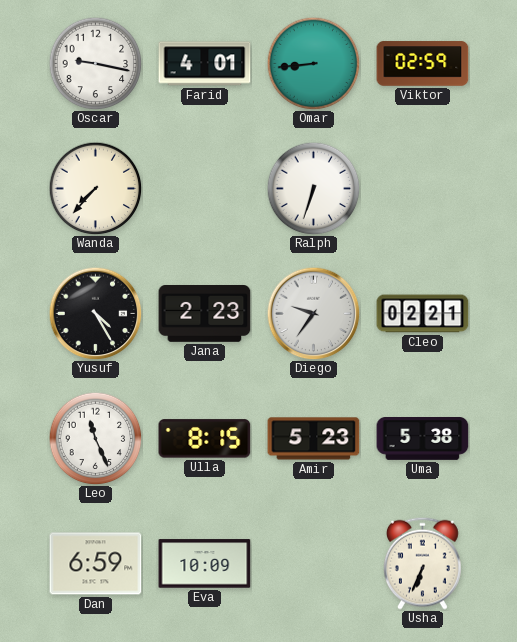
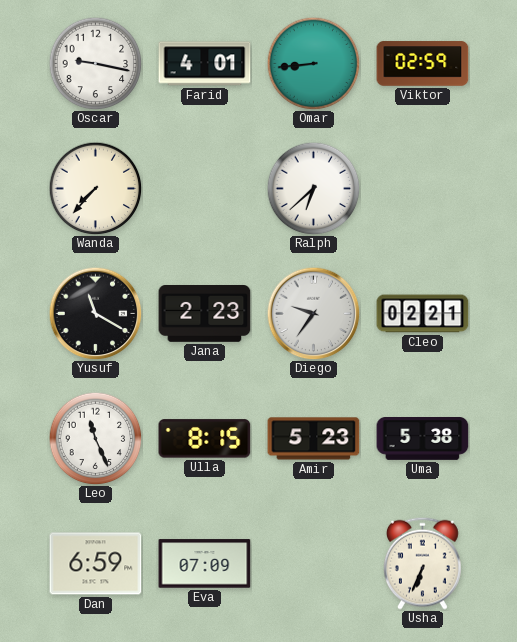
Ralph: 6:33 -> 6:38 (313, 188)
Yusuf: 4:25 -> 11:20 (95, 313)
Eva: 10:09 -> 07:09 (205, 564)
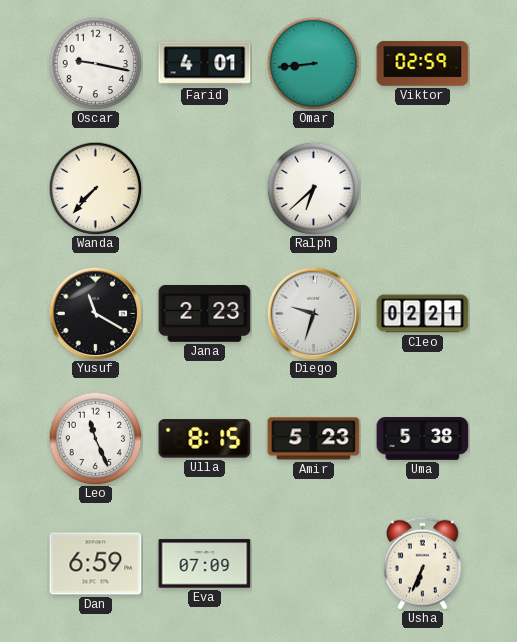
Diego: 9:36 -> 9:33 (313, 313)
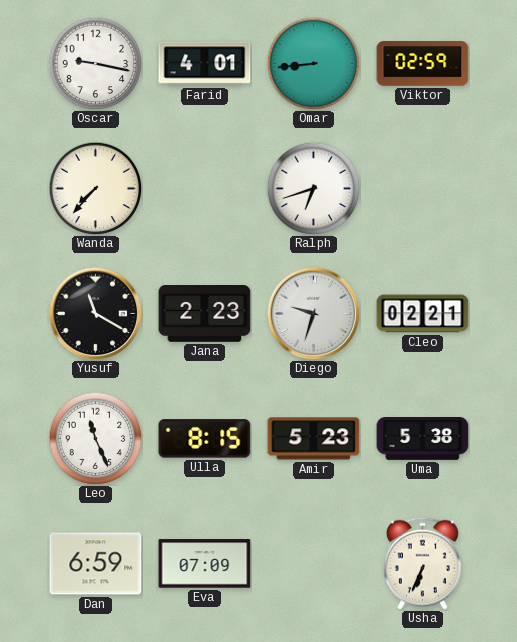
Ralph: 6:38 -> 6:42 (313, 188)
